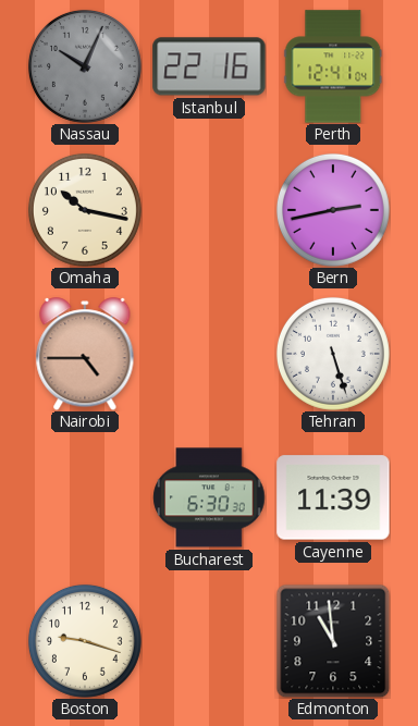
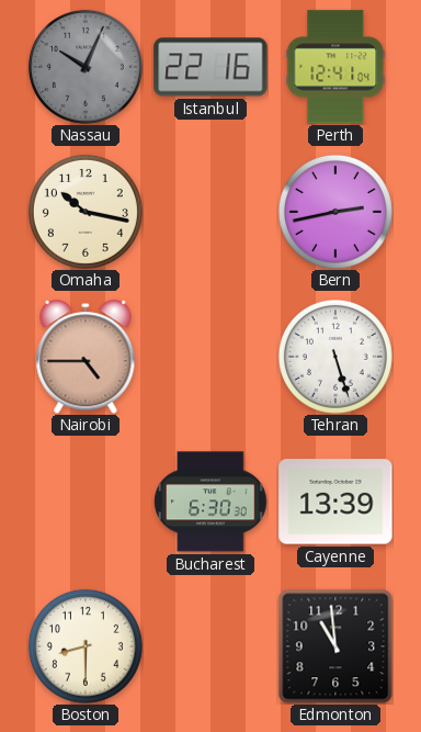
Cayenne: 11:39 -> 13:39 (335, 502)
Boston: 9:18 -> 8:30 (86, 646)
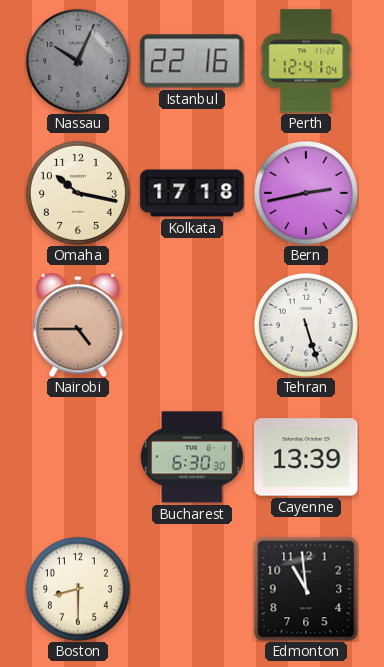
Kolkata: none -> 17:18 (192, 193)
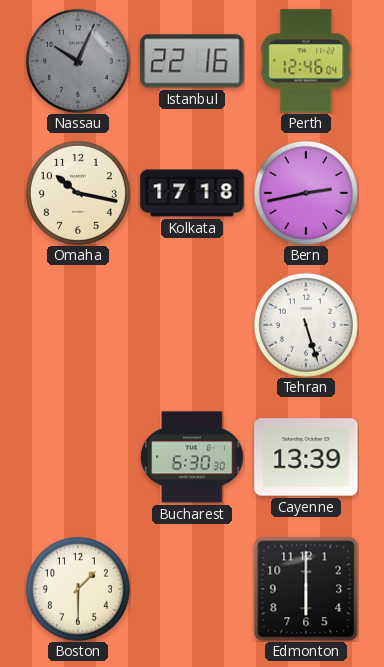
Perth: 12:41 -> 12:46 (306, 61)
Nairobi: 4:45 -> none (78, 325)
Boston: 8:30 -> 1:30 (78, 589)
Edmonton: 10:59 -> 6:00 (306, 589)
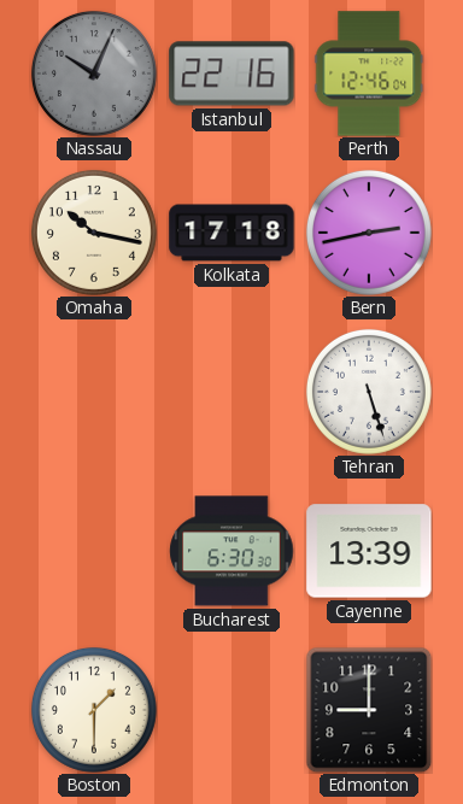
Edmonton: 6:00 -> 9:00 (369, 710)
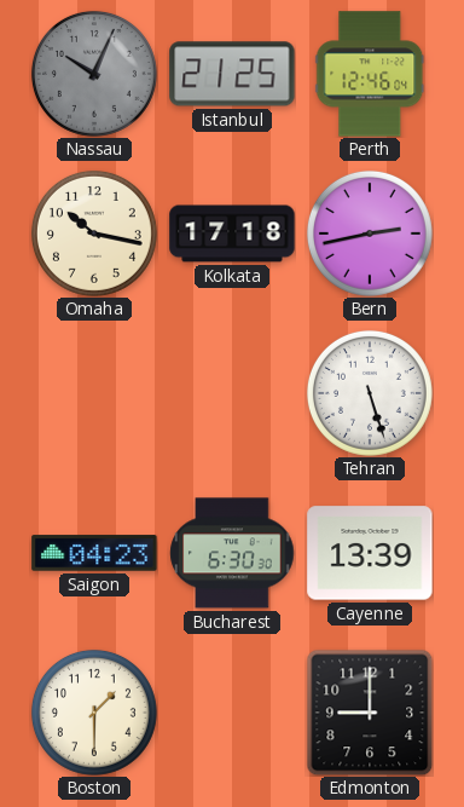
Istanbul: 22:16 -> 21:25 (232, 74)
Saigon: none -> 04:23 (94, 553)
